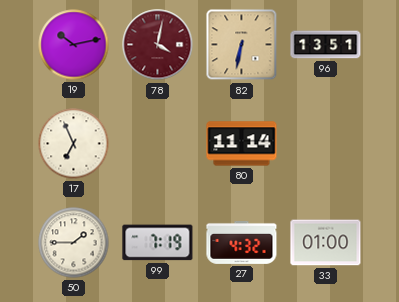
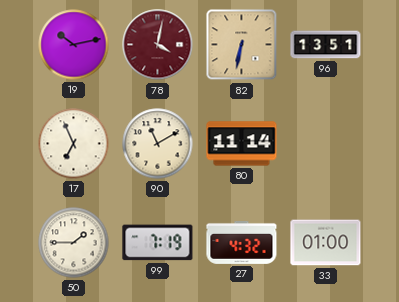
90: none -> 11:10 (158, 144)
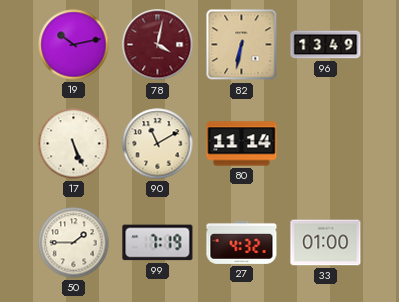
96: 13:51 -> 13:49 (326, 45)
17: 6:56 -> 5:26 (74, 144)
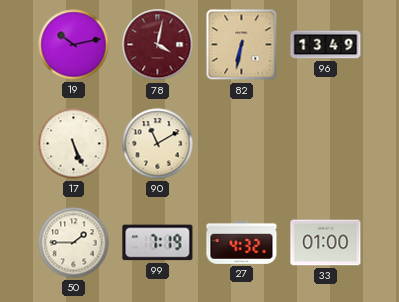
80: 11:14 -> none (242, 144)
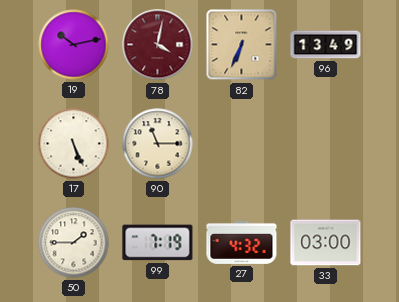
82: 6:32 -> 6:34 (242, 45)
90: 11:10 -> 11:15 (158, 144)
33: 01:00 -> 03:00 (326, 243)
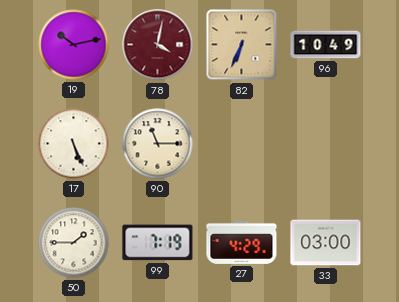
96: 13:49 -> 10:49 (326, 45)
27: 4:32 -> 4:29 (242, 242)
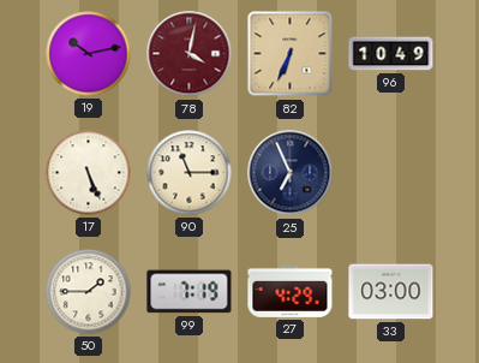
25: none -> 6:56 (291, 173)
